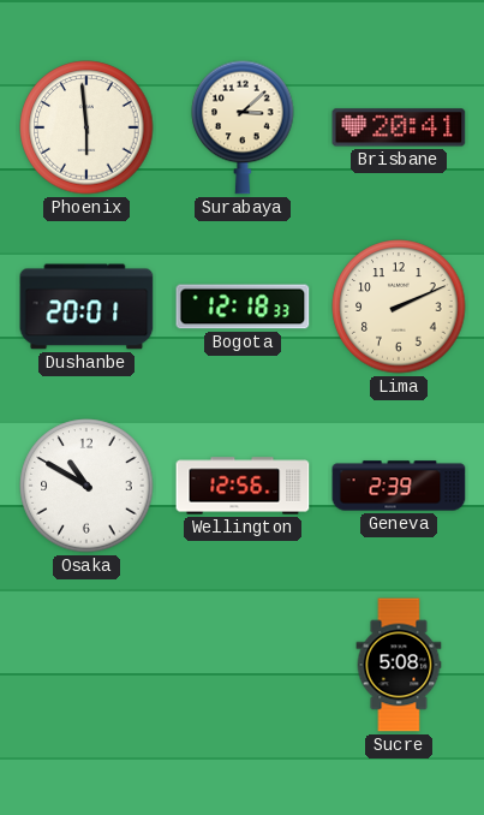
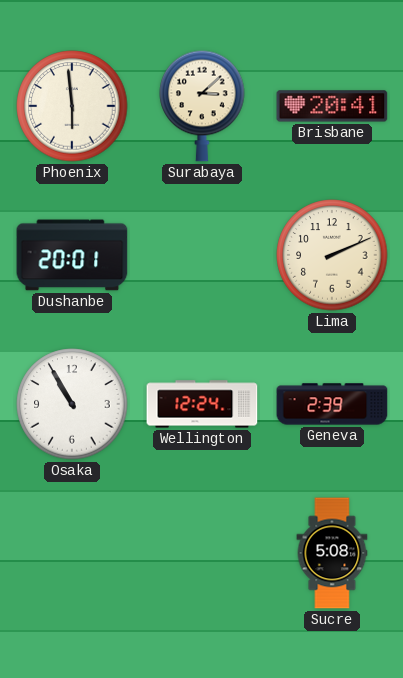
Bogota: 12:18 -> none (243, 307)
Osaka: 10:50 -> 10:55 (72, 404)
Wellington: 12:56 -> 12:24 (202, 404)
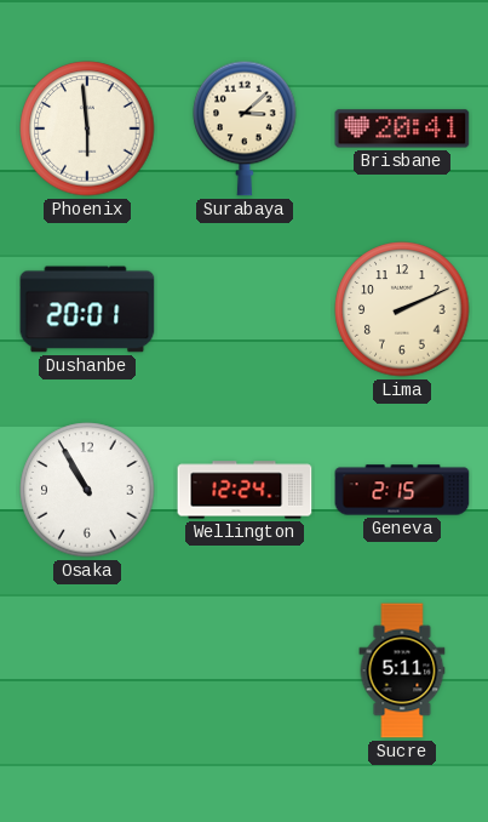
Geneva: 2:39 -> 2:15 (402, 490)
Sucre: 5:08 -> 5:11 (402, 670)
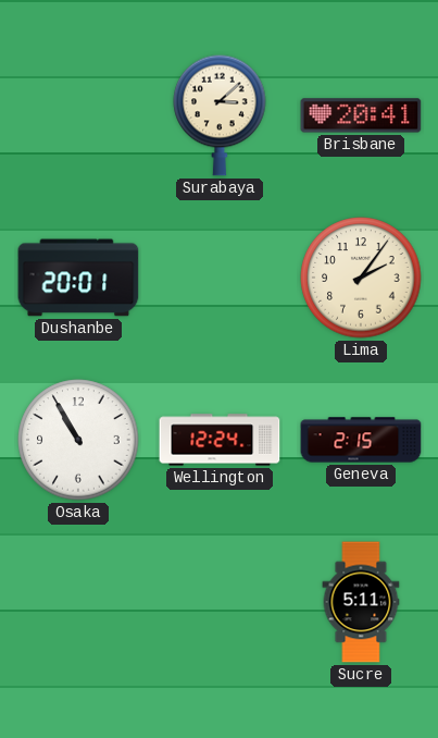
Phoenix: 5:59 -> none (87, 129)
Lima: 2:11 -> 2:06 (361, 278)
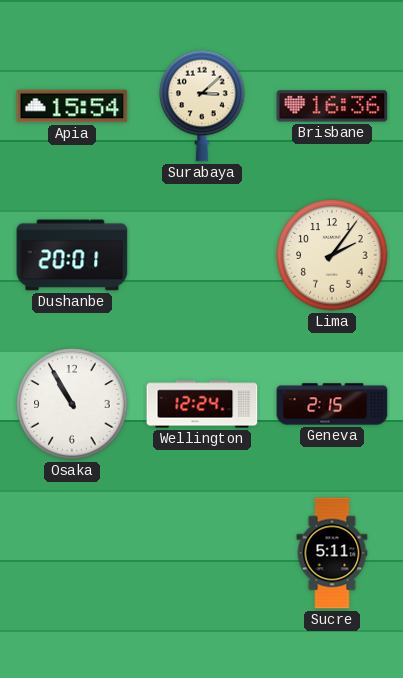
Apia: none -> 15:54 (72, 106)
Brisbane: 20:41 -> 16:36 (332, 106)
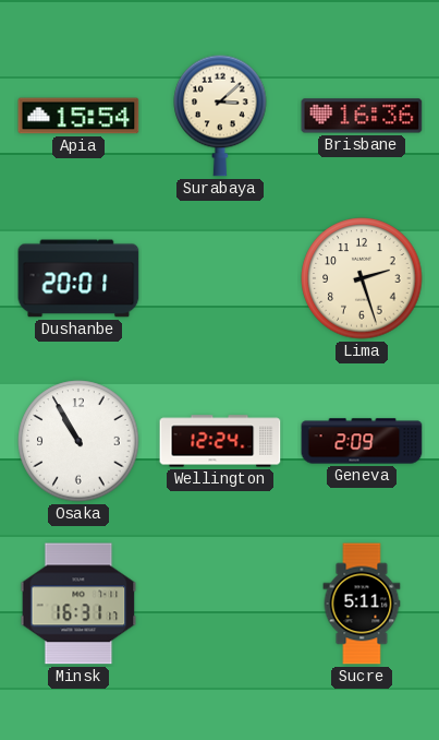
Lima: 2:06 -> 2:27 (362, 278)
Geneva: 2:15 -> 2:09 (362, 441)
Minsk: none -> 16:31 (78, 604)
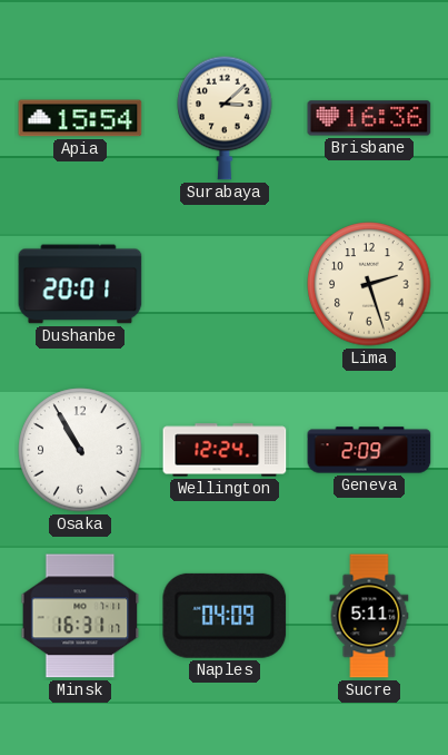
Naples: none -> 04:09 (225, 616)
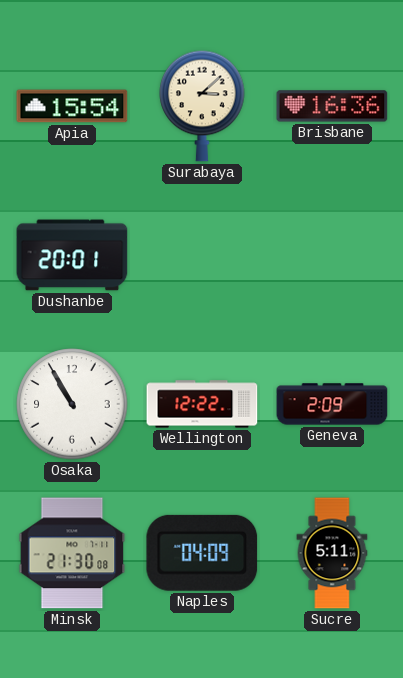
Lima: 2:27 -> none (369, 284)
Wellington: 12:24 -> 12:22 (202, 404)
Minsk: 16:31 -> 21:30 (72, 553)
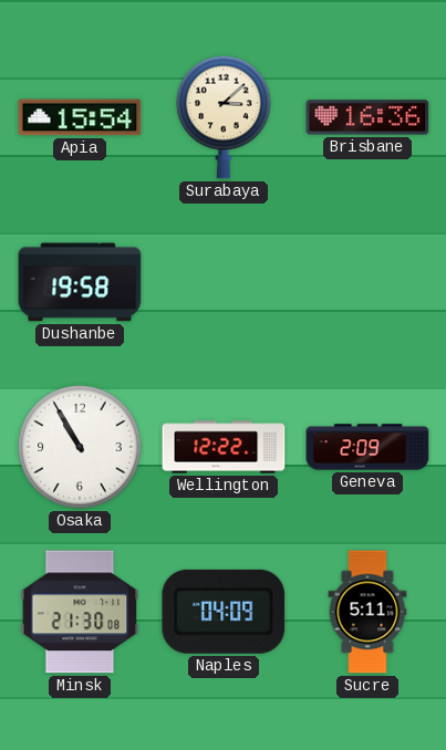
Dushanbe: 20:01 -> 19:58 (80, 282)
